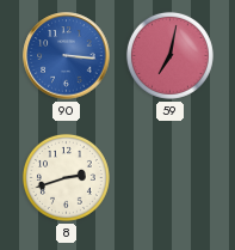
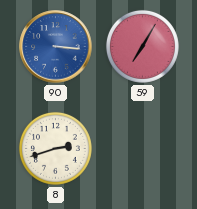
59: 7:02 -> 7:05 (142, 46)
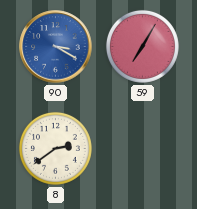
90: 3:16 -> 3:20 (56, 47)
8: 2:42 -> 2:39 (55, 148)
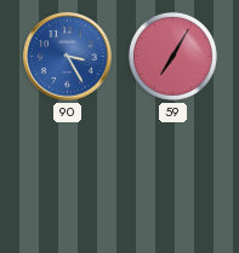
90: 3:20 -> 3:25 (68, 57)
8: 2:39 -> none (55, 148)
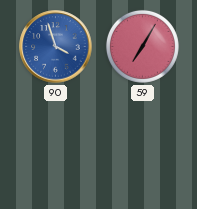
90: 3:25 -> 3:57 (56, 47)
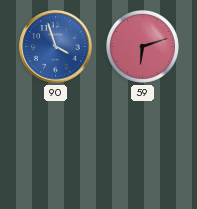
59: 7:05 -> 6:12 (142, 46)
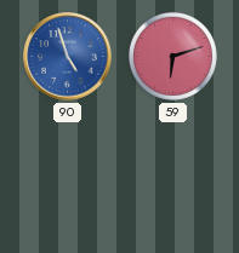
90: 3:57 -> 4:57 (68, 57)
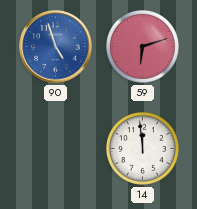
14: none -> 11:59 (142, 148)
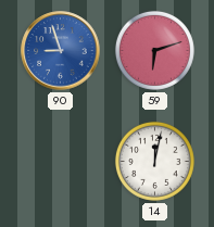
90: 4:57 -> 8:57 (61, 51)
14: 11:59 -> 12:02 (154, 161)
